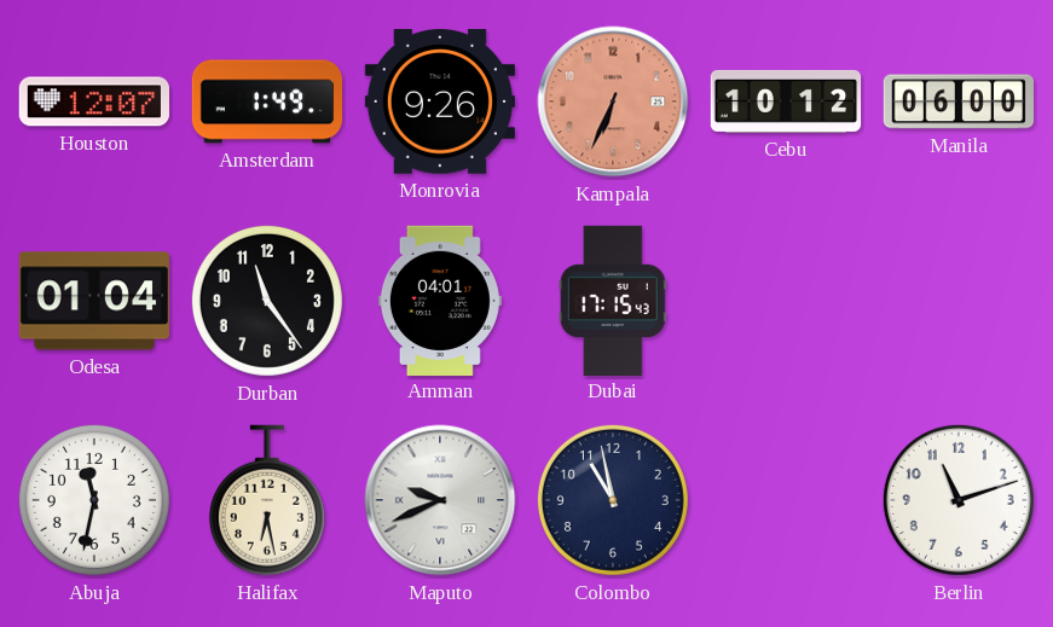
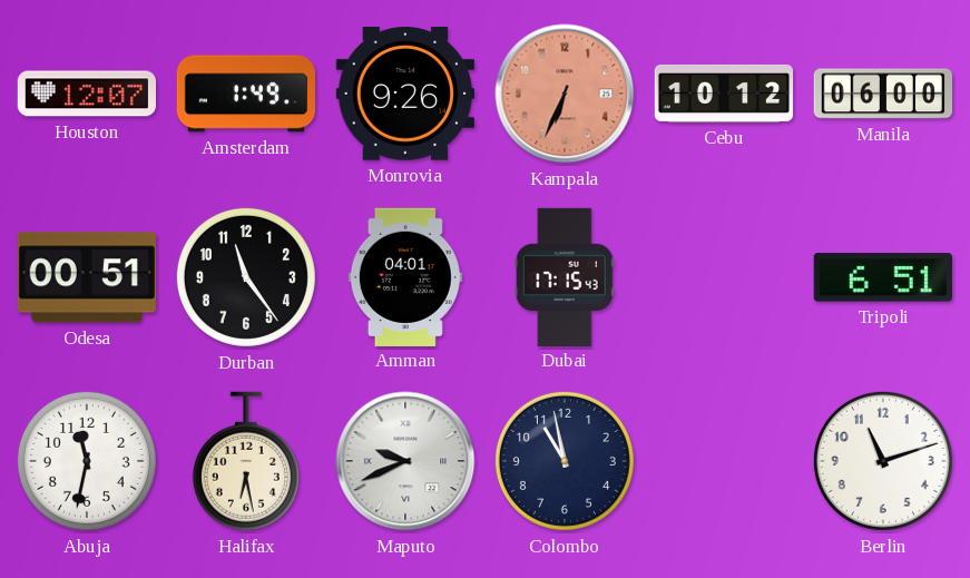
Odesa: 01:04 -> 00:51 (87, 277)
Tripoli: none -> 6:51 (883, 277)
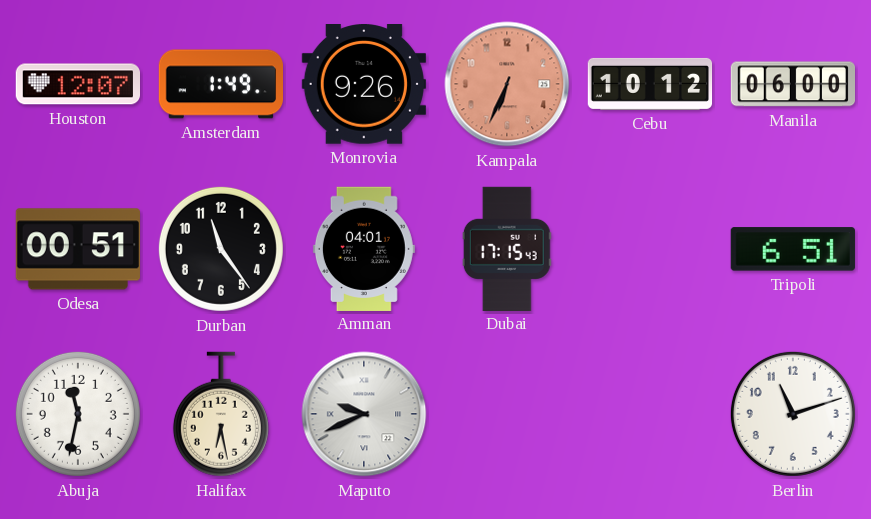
Colombo: 10:58 -> none (565, 461)
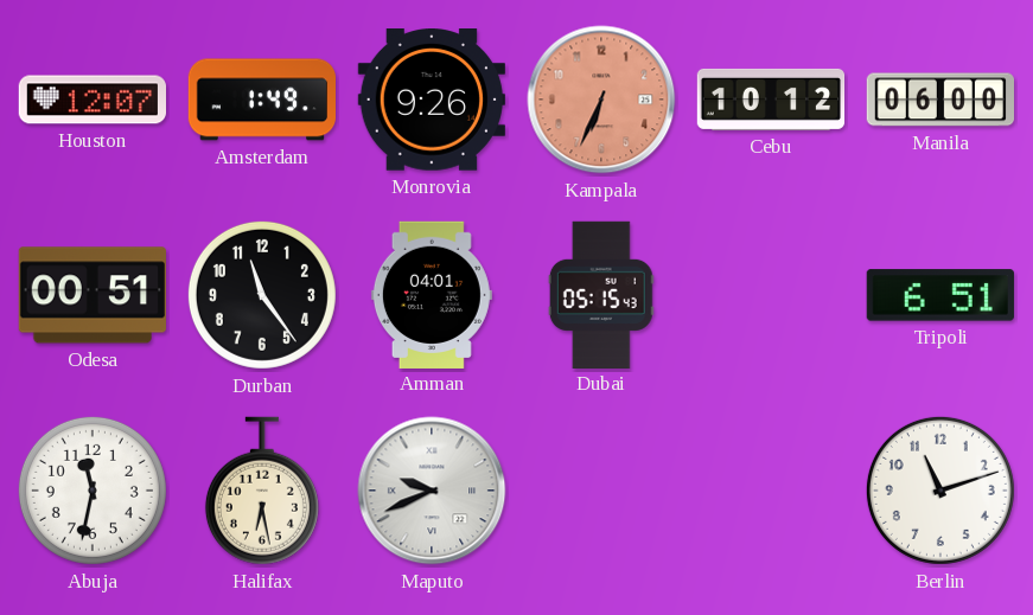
Dubai: 17:15 -> 05:15 (601, 294)
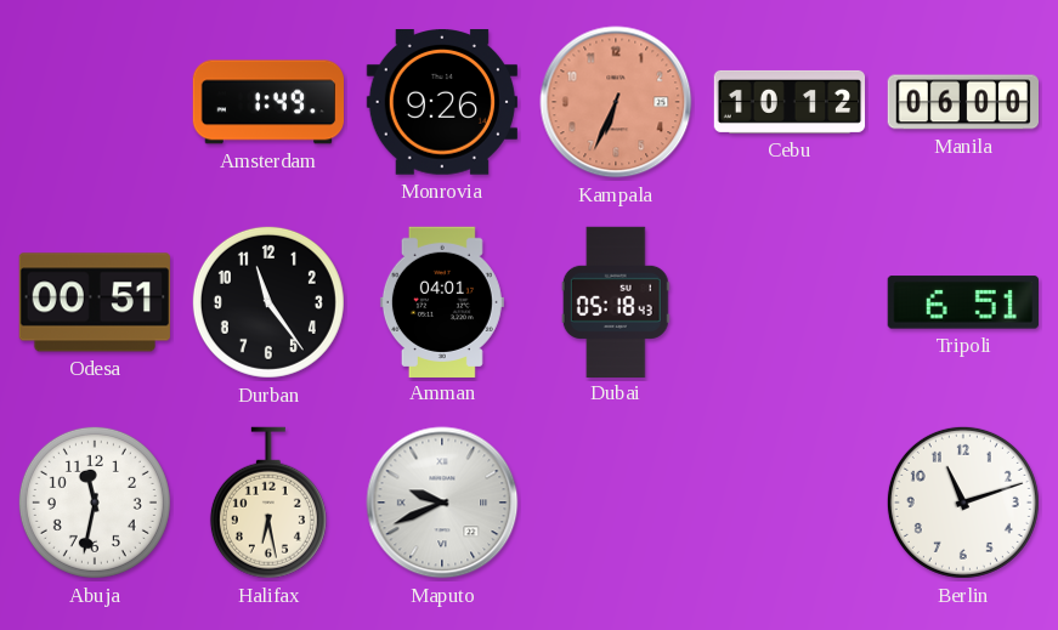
Houston: 12:07 -> none (91, 100)
Dubai: 05:15 -> 05:18 (616, 301)
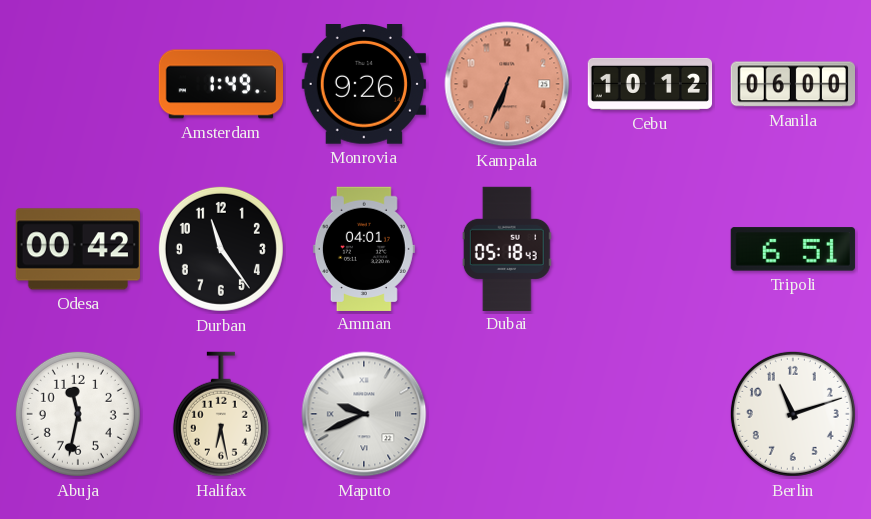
Odesa: 00:51 -> 00:42 (78, 249)
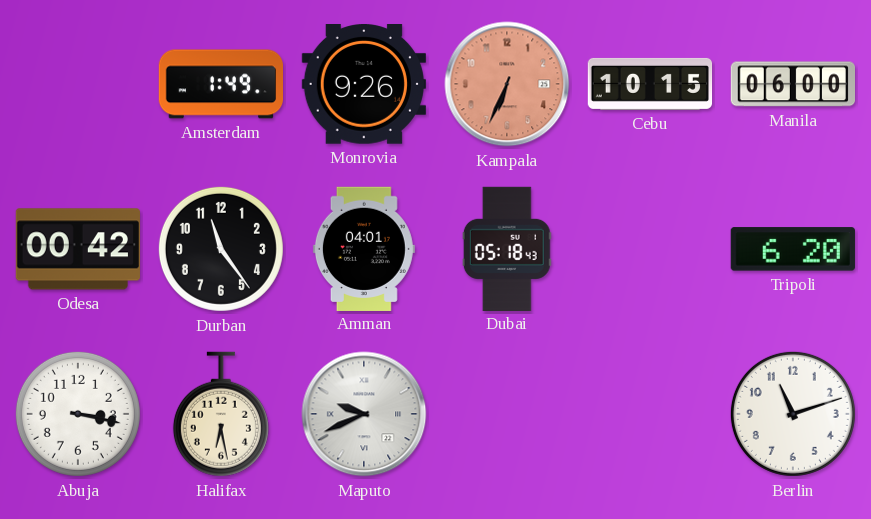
Cebu: 10:12 -> 10:15 (650, 84)
Tripoli: 6:51 -> 6:20 (793, 249)
Abuja: 11:32 -> 3:17 (78, 414)
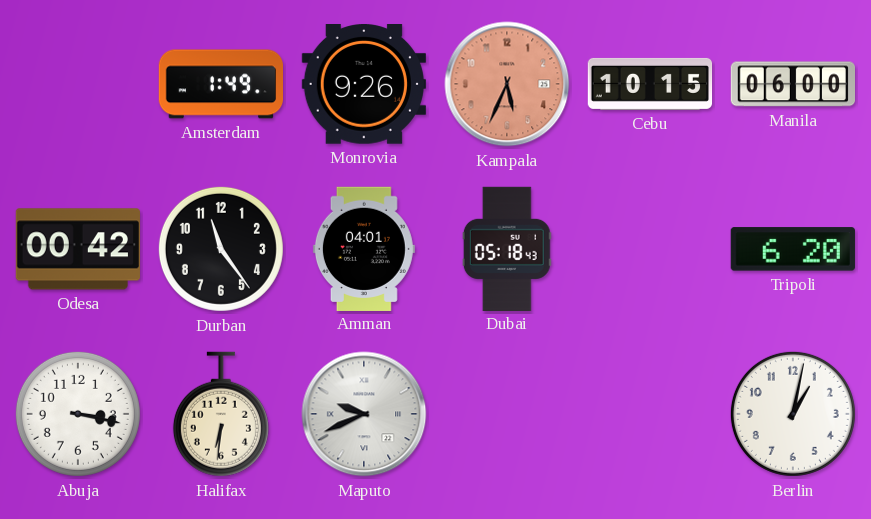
Kampala: 6:34 -> 5:34 (507, 84)
Halifax: 6:28 -> 6:31 (221, 414)
Berlin: 11:12 -> 1:02 (793, 414)
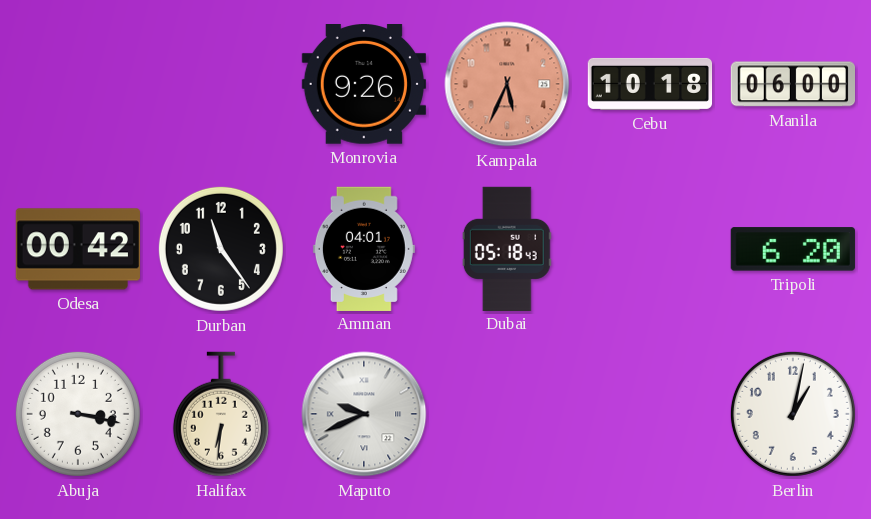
Amsterdam: 1:49 -> none (220, 84)
Cebu: 10:15 -> 10:18 (650, 84)
